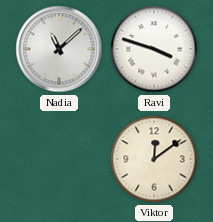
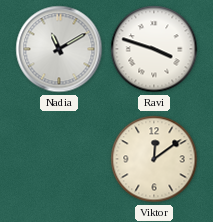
Nadia: 11:08 -> 11:10 (59, 49)
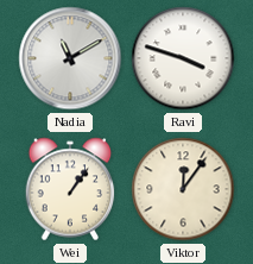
Wei: none -> 1:06 (70, 189)
Viktor: 12:09 -> 12:06 (183, 189)
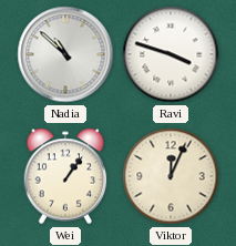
Nadia: 11:10 -> 10:52 (65, 54)
Viktor: 12:06 -> 12:04 (171, 176)
